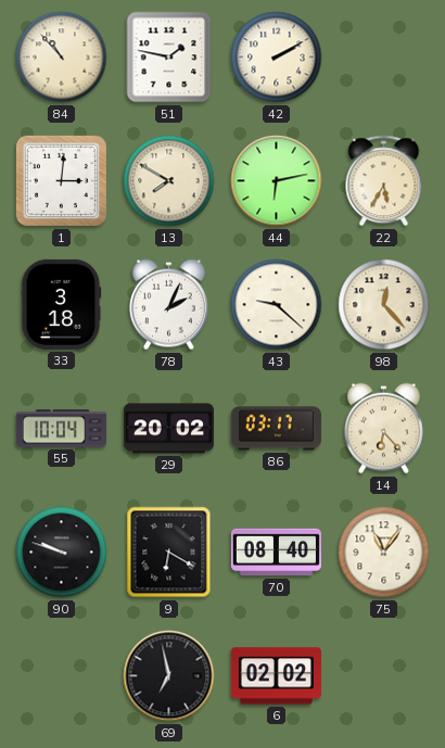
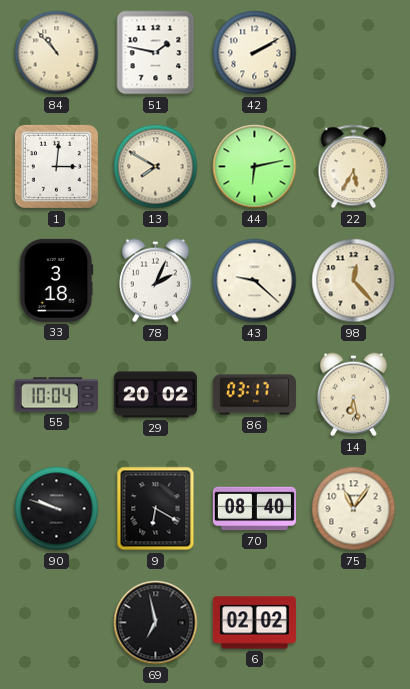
14: 6:23 -> 6:28 (354, 395)
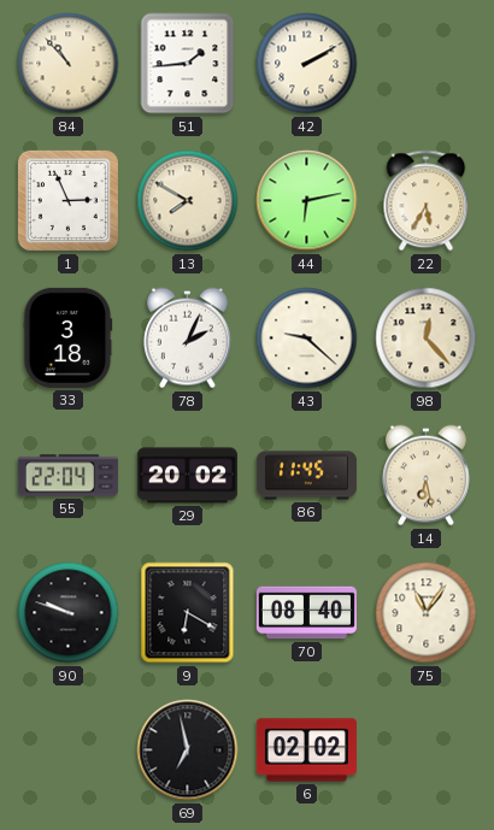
51: 1:47 -> 1:44 (188, 64)
1: 3:01 -> 2:56 (67, 200)
55: 10:04 -> 22:04 (67, 476)
86: 03:17 -> 11:45 (306, 476)
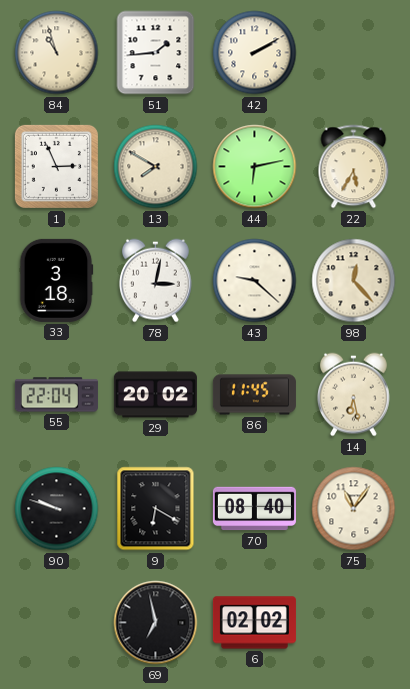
84: 10:53 -> 10:57 (57, 53)
78: 2:04 -> 3:02 (156, 281)
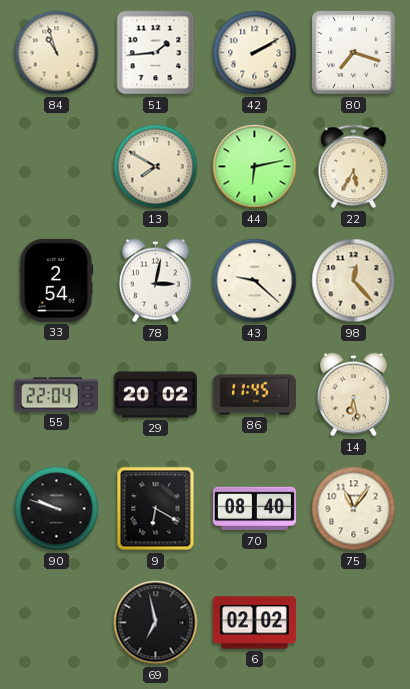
80: none -> 7:18 (354, 53)
1: 2:56 -> none (56, 166)
33: 3:18 -> 2:54 (56, 280)
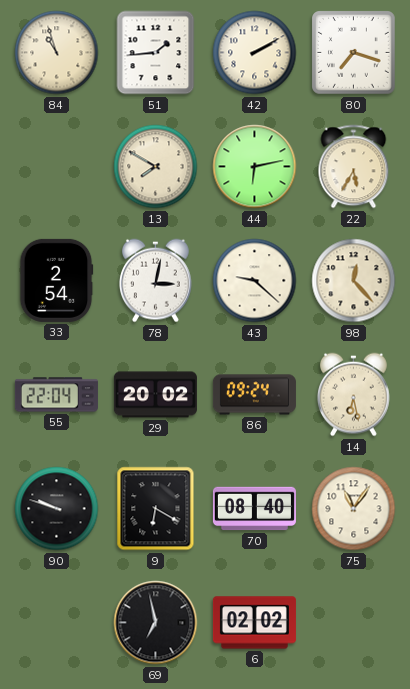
86: 11:45 -> 09:24 (254, 395)
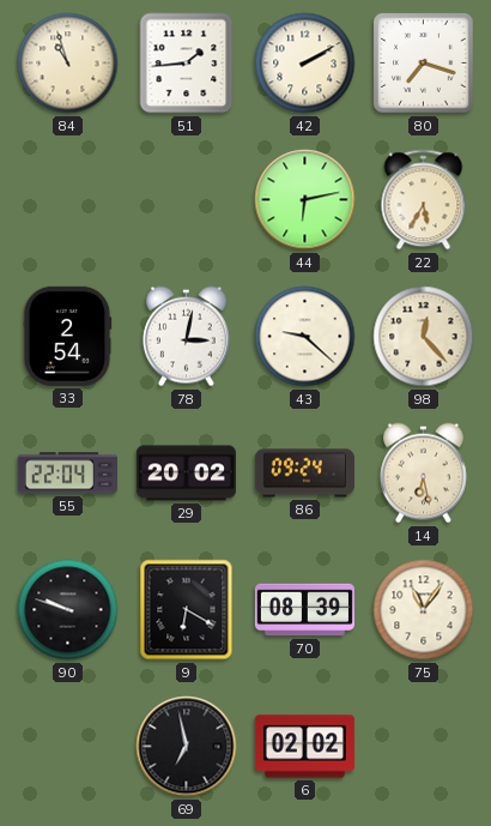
13: 7:50 -> none (156, 167)
70: 08:40 -> 08:39 (304, 610)
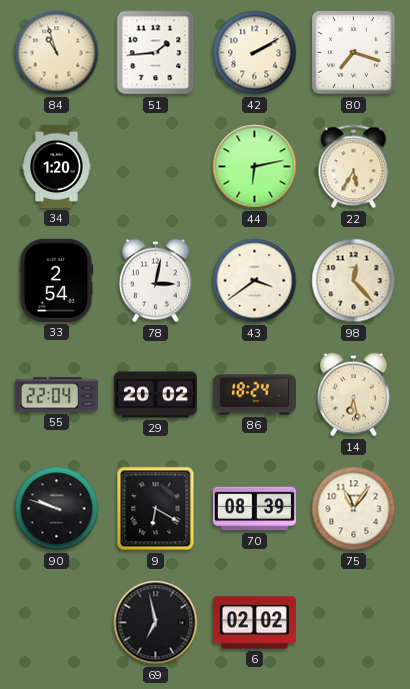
34: none -> 1:20 (57, 166)
43: 9:22 -> 3:39 (255, 281)
86: 09:24 -> 18:24 (254, 395)
